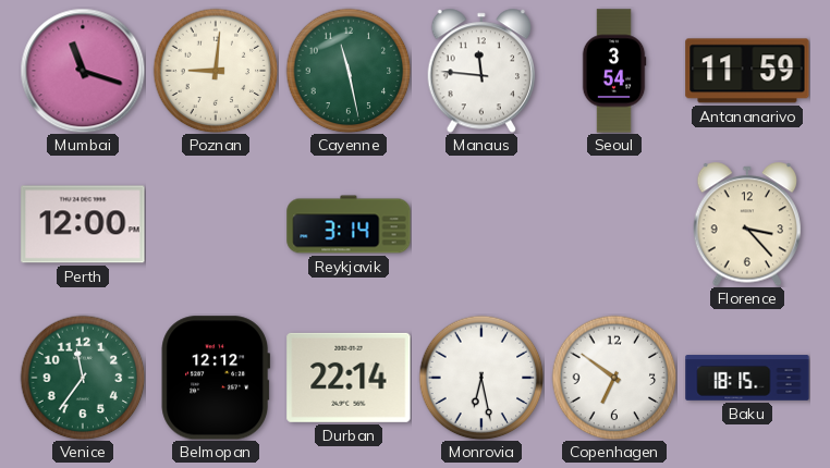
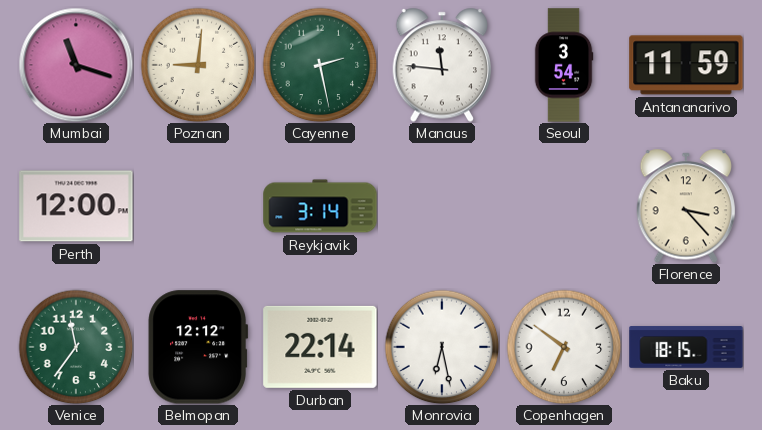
Cayenne: 11:28 -> 2:28 (320, 65)
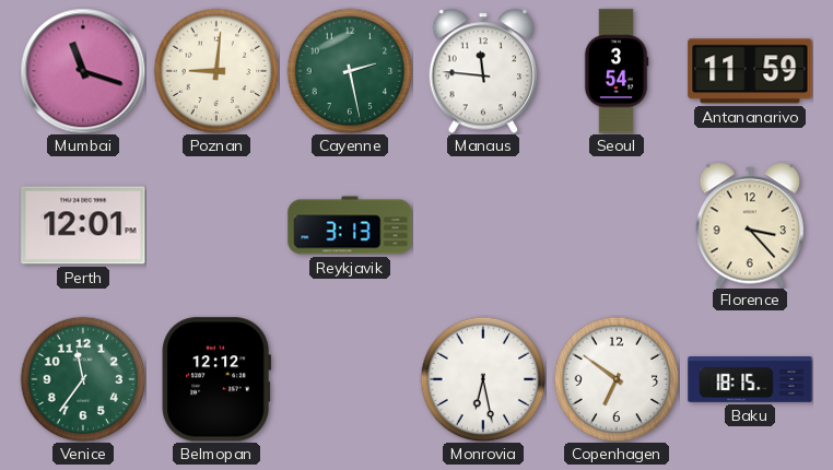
Perth: 12:00 -> 12:01 (83, 225)
Reykjavik: 3:14 -> 3:13 (350, 225)
Durban: 22:14 -> none (320, 347)
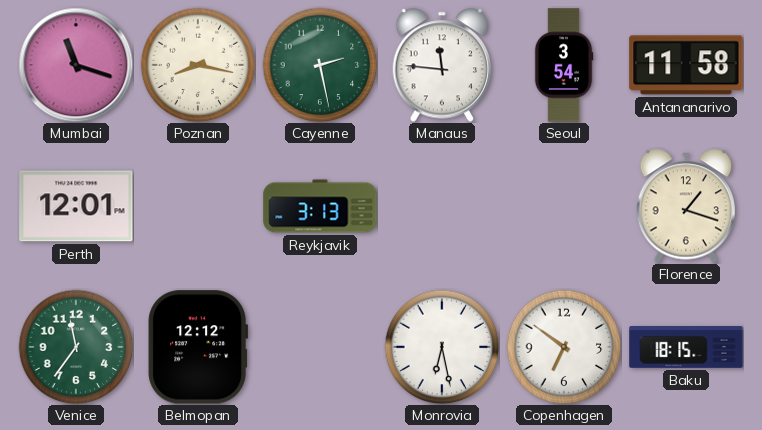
Poznan: 9:01 -> 8:17 (198, 65)
Antananarivo: 11:59 -> 11:58 (686, 65)
Florence: 3:23 -> 1:18 (686, 206)
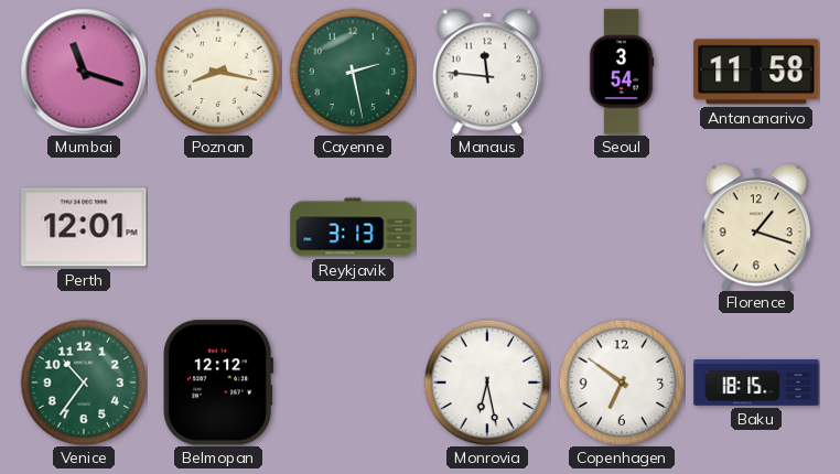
Venice: 11:36 -> 10:36 (84, 383)
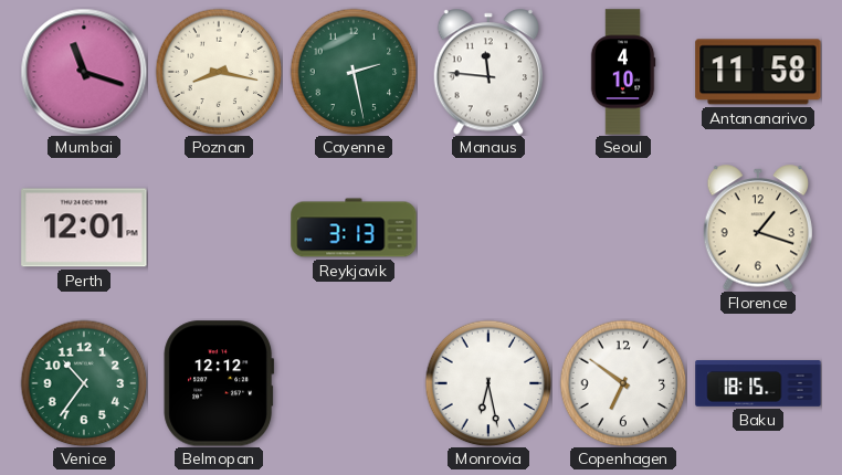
Seoul: 3:54 -> 4:10 (623, 72)
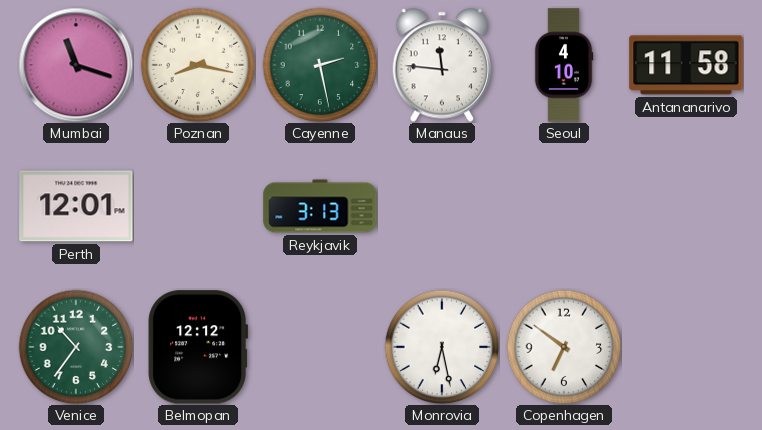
Florence: 1:18 -> none (758, 228)
Baku: 18:15 -> none (758, 383)
